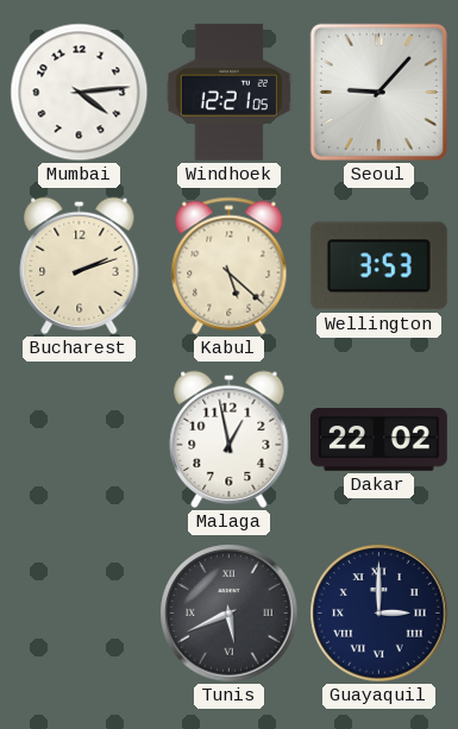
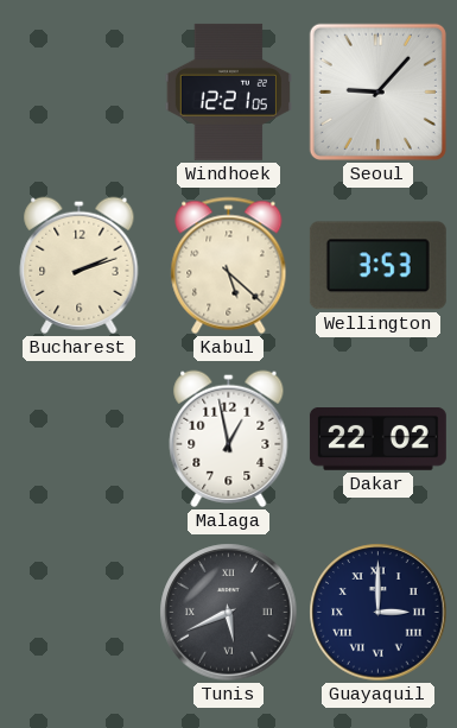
Mumbai: 4:14 -> none (80, 93)
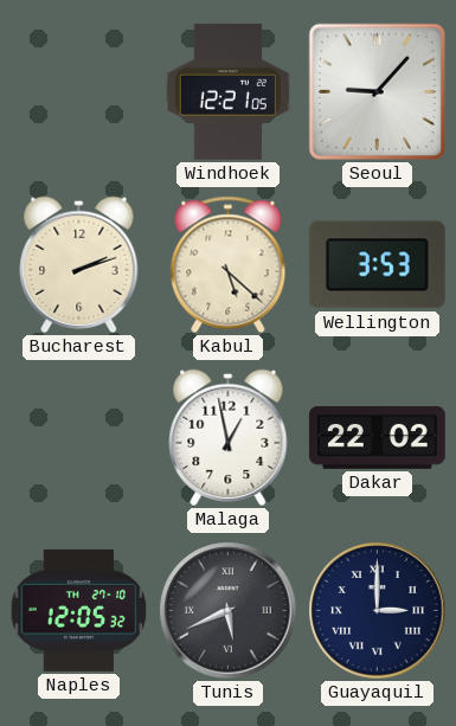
Naples: none -> 12:05 (79, 610)
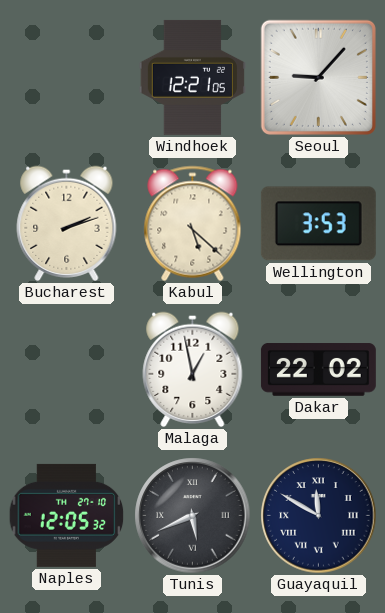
Guayaquil: 3:00 -> 11:50 (319, 516)
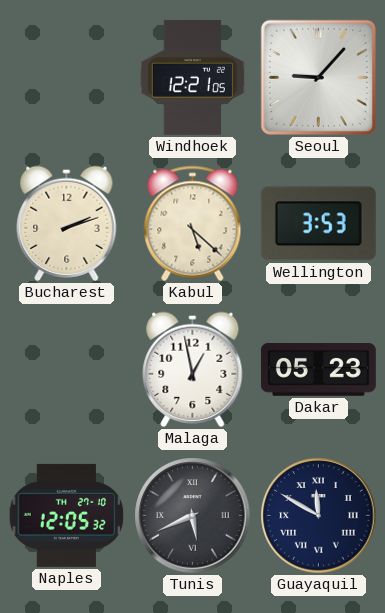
Dakar: 22:02 -> 05:23 (318, 370)
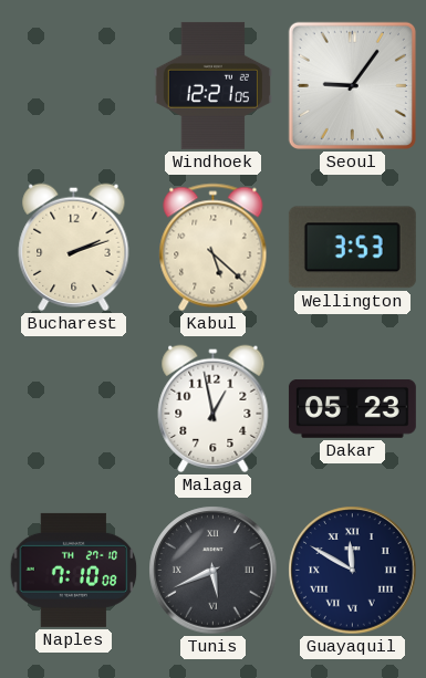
Seoul: 9:07 -> 9:06 (352, 85)
Naples: 12:05 -> 7:10 (74, 570)
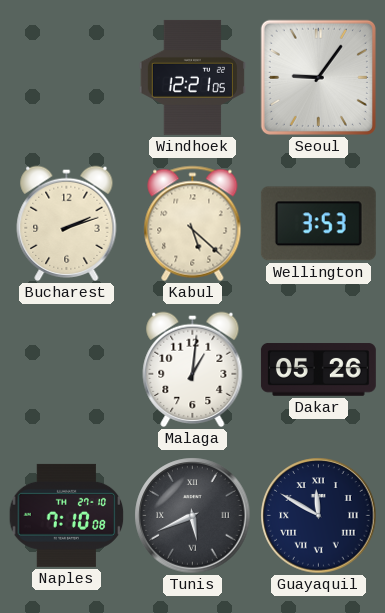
Malaga: 12:58 -> 1:01 (193, 369)
Dakar: 05:23 -> 05:26 (318, 370)
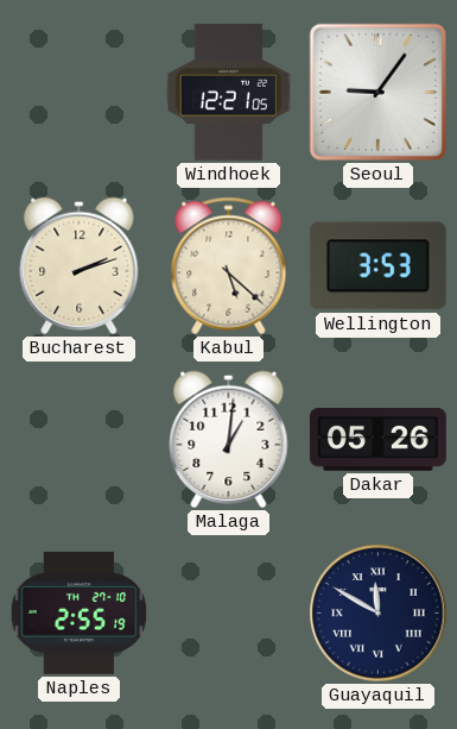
Naples: 7:10 -> 2:55 (80, 612)
Tunis: 5:41 -> none (193, 516)
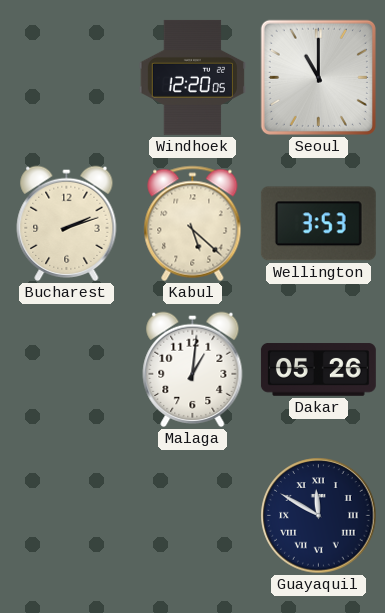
Windhoek: 12:21 -> 12:20 (192, 77)
Seoul: 9:06 -> 11:00 (318, 77)
Naples: 2:55 -> none (80, 612)
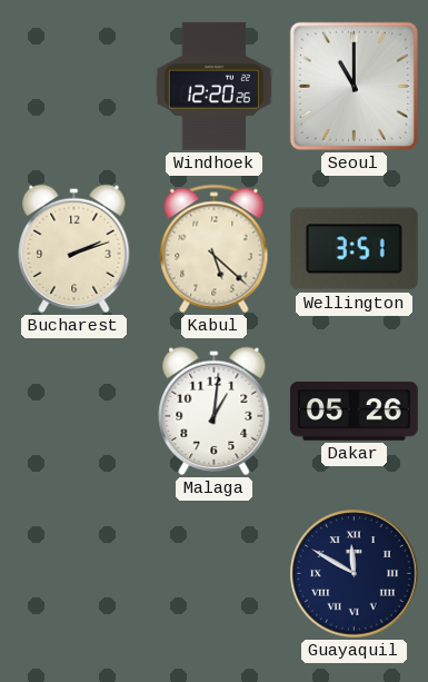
Windhoek: 12:20:05 -> 12:20:26 (213, 86)
Wellington: 3:53 -> 3:51 (354, 249)
